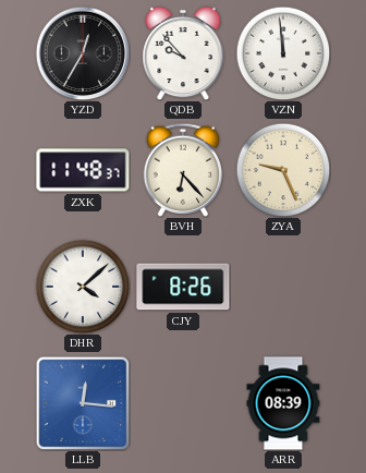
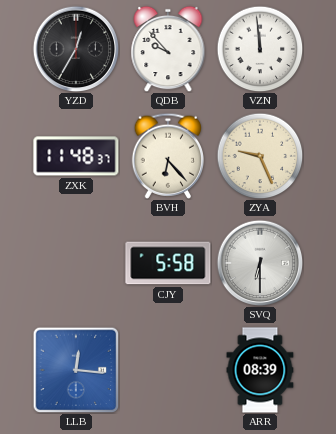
DHR: 4:08 -> none (83, 287)
CJY: 8:26 -> 5:58 (168, 263)
SVQ: none -> 6:30 (260, 263)
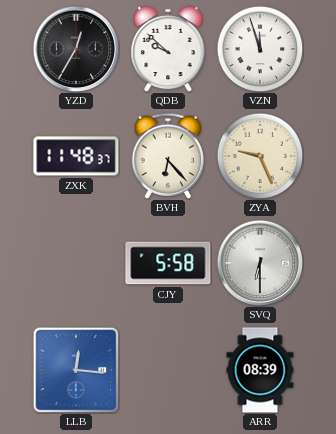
QDB: 9:53 -> 9:52 (168, 49)
VZN: 11:59 -> 11:57 (260, 49)
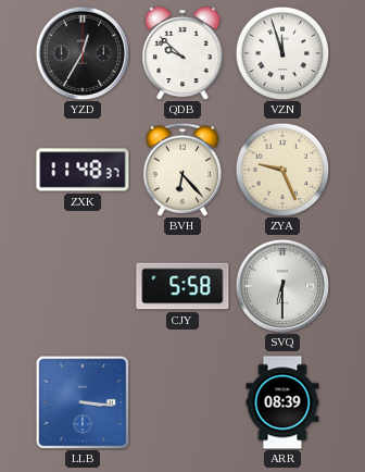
LLB: 12:16 -> 3:16 (83, 402)
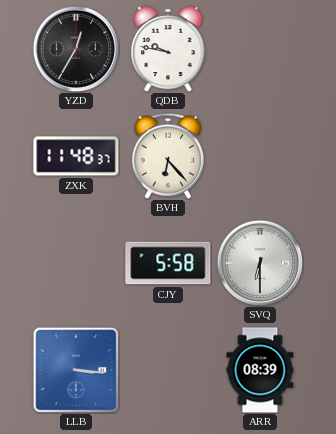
QDB: 9:52 -> 9:47 (168, 49)
VZN: 11:57 -> none (282, 53)
ZYA: 9:26 -> none (282, 170)
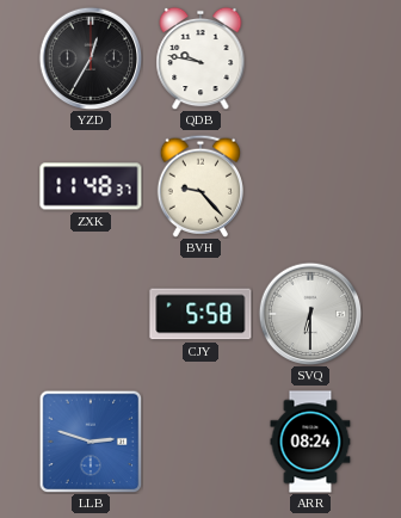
BVH: 6:23 -> 9:23 (199, 186)
LLB: 3:16 -> 2:48 (91, 442)
ARR: 08:39 -> 08:24 (310, 442)
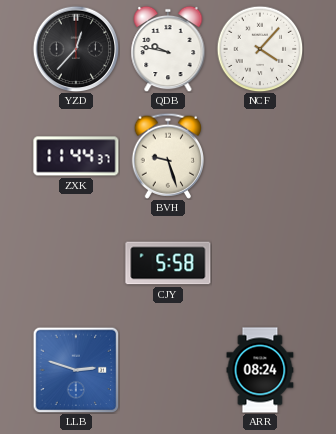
YZD: 12:35 -> 12:37 (76, 49)
NCF: none -> 4:07 (260, 49)
ZXK: 11:48 -> 11:44 (76, 156)
BVH: 9:23 -> 9:27 (167, 156)
SVQ: 6:30 -> none (310, 314)
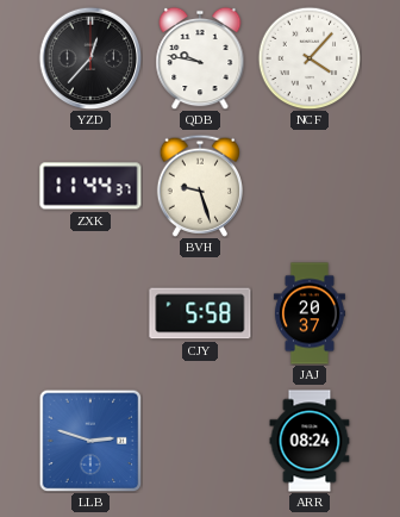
JAJ: none -> 20:37 (310, 313)
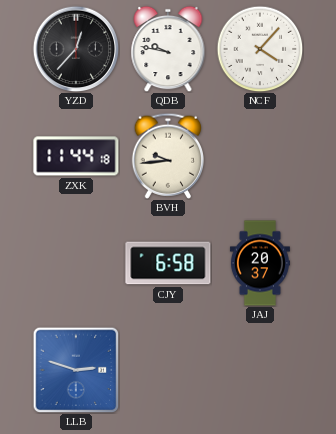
ZXK: 11:44:37 -> 11:44:18 (76, 156)
BVH: 9:27 -> 9:44 (167, 156)
CJY: 5:58 -> 6:58 (168, 263)
ARR: 08:24 -> none (310, 441)
